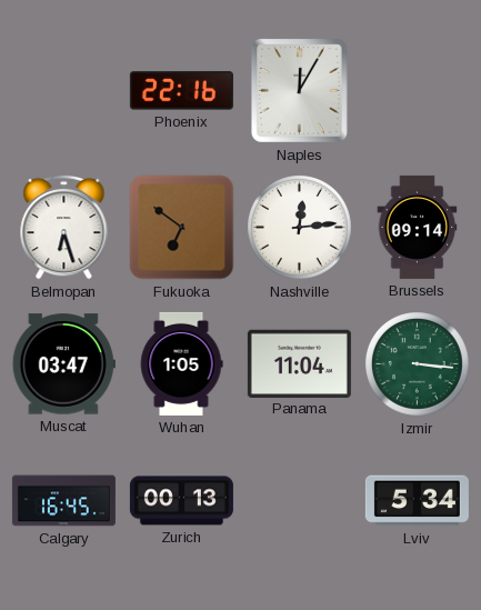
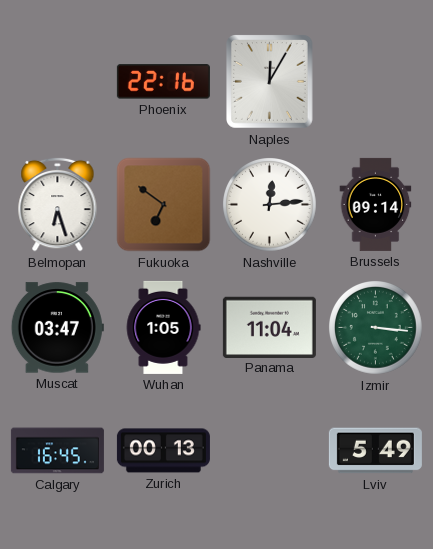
Lviv: 5:34 -> 5:49 (375, 451)
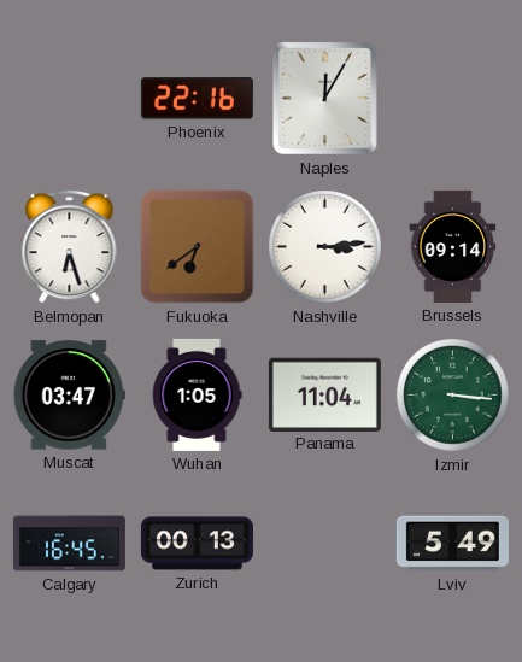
Fukuoka: 6:51 -> 6:39 (198, 247)
Nashville: 12:14 -> 3:14 (325, 247)
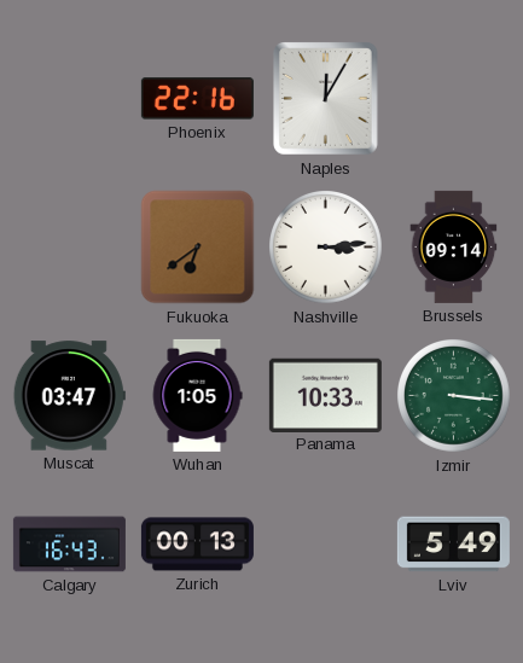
Belmopan: 6:27 -> none (70, 246)
Panama: 11:04 -> 10:33 (325, 395)
Calgary: 16:45 -> 16:43 (69, 545)
